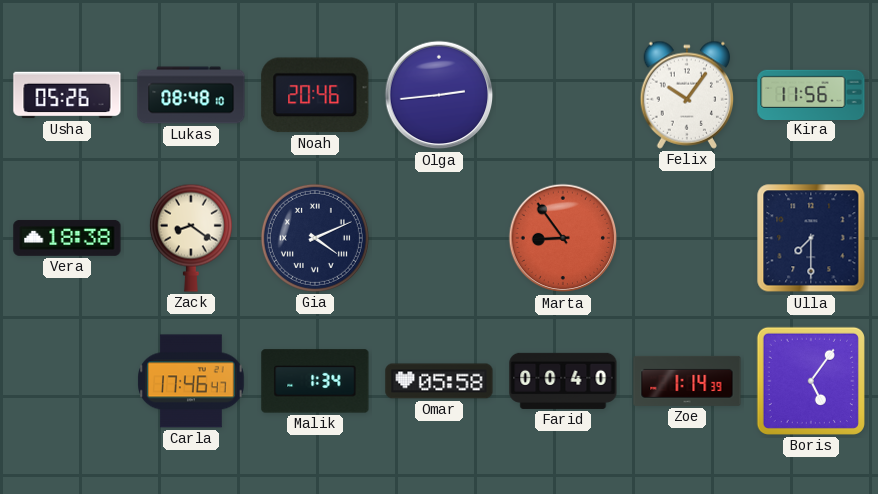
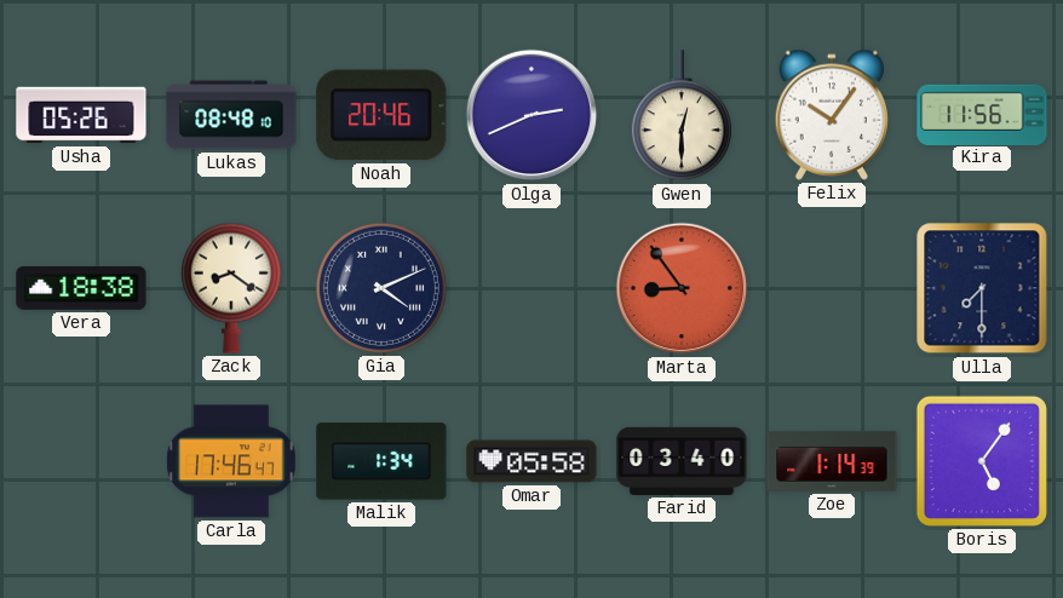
Olga: 2:44 -> 2:41 (531, 115)
Gwen: none -> 12:30 (682, 116)
Farid: 00:40 -> 03:40 (682, 461)
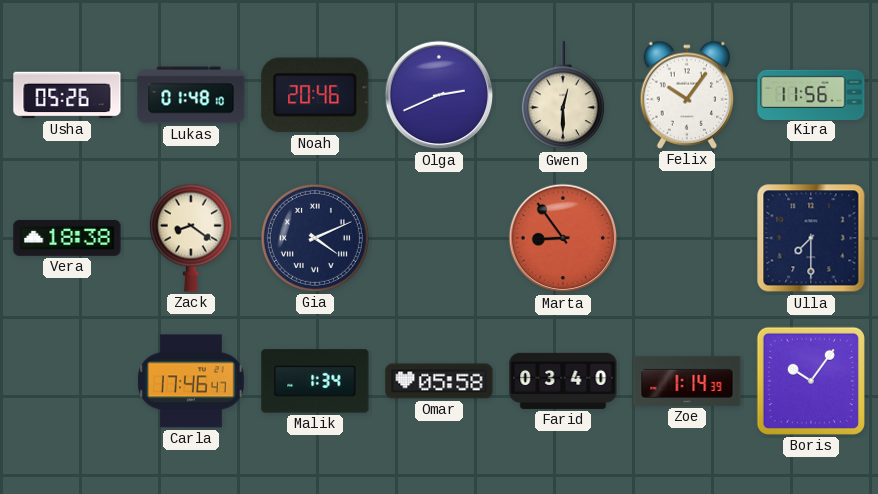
Lukas: 08:48 -> 01:48 (191, 95)
Boris: 5:06 -> 10:06 (811, 381)
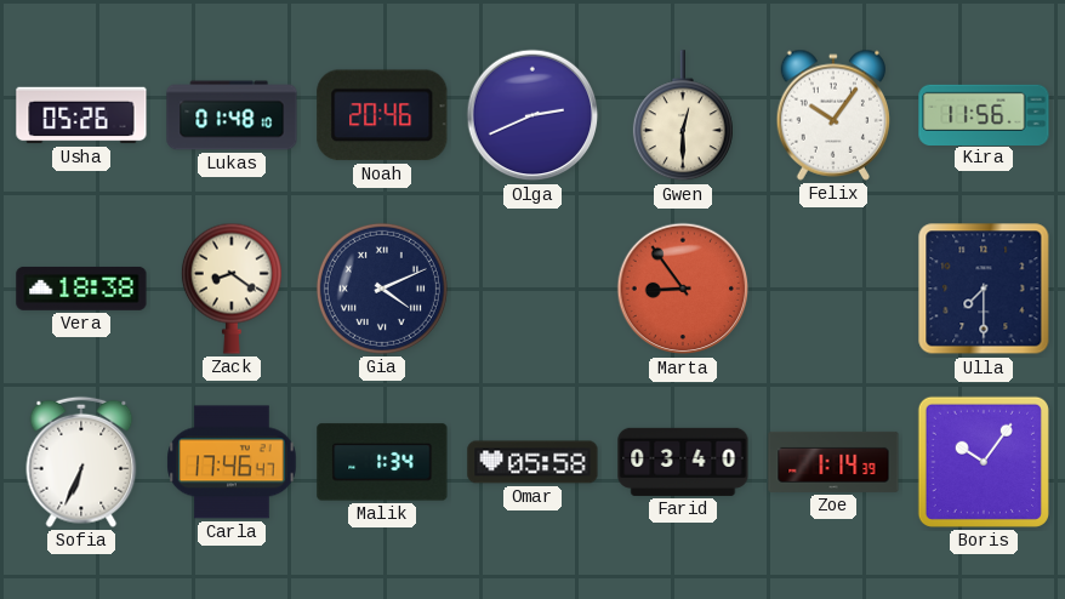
Sofia: none -> 6:34 (81, 462)
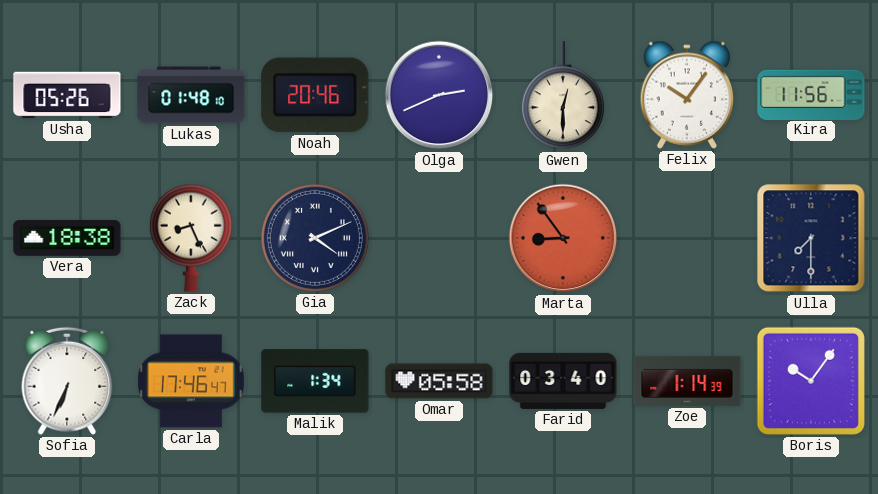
Zack: 8:21 -> 8:26 (191, 238)
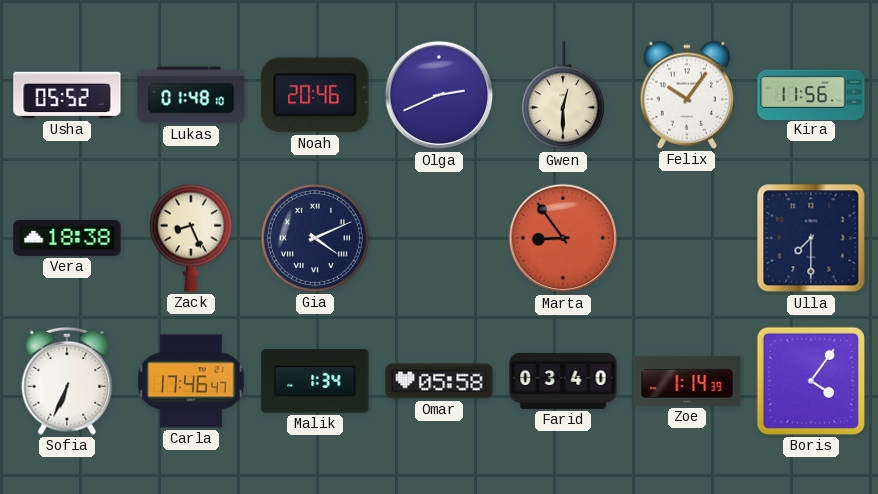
Usha: 05:26 -> 05:52 (67, 95)
Boris: 10:06 -> 4:06 (811, 381)
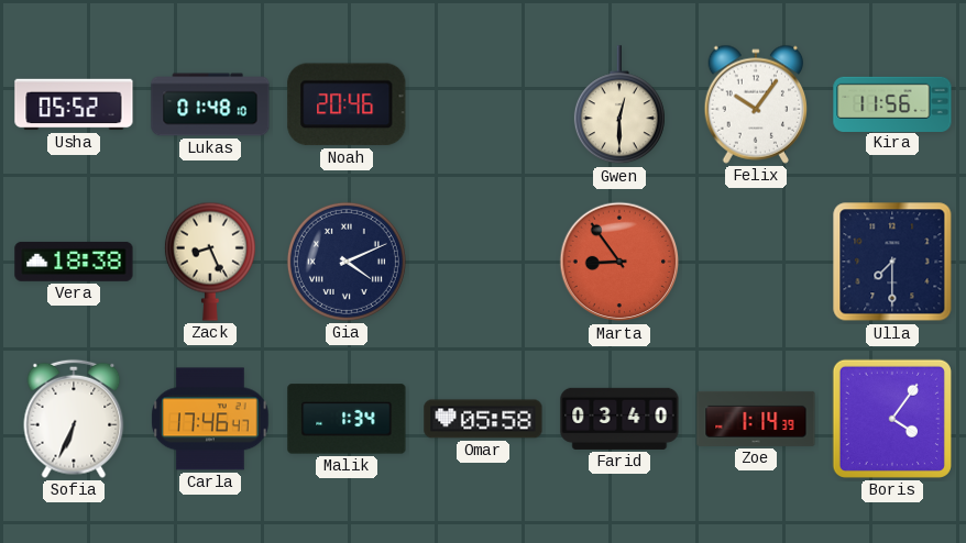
Olga: 2:41 -> none (439, 95)
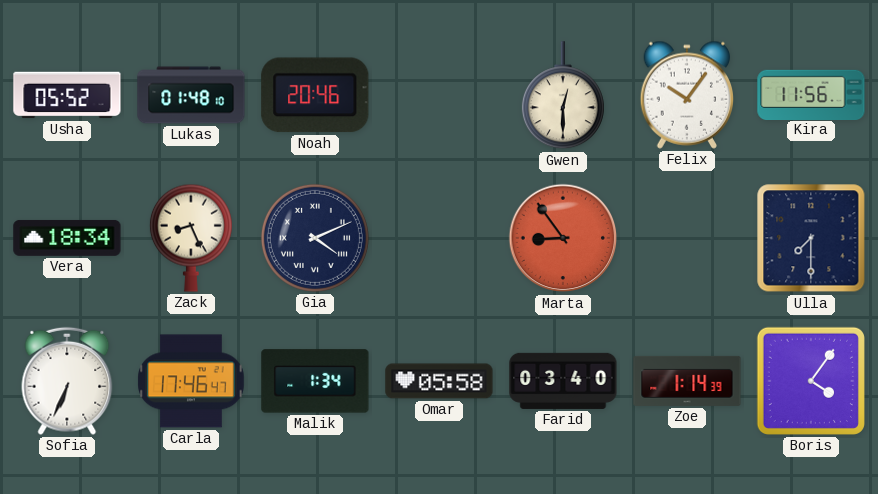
Vera: 18:38 -> 18:34 (67, 238)
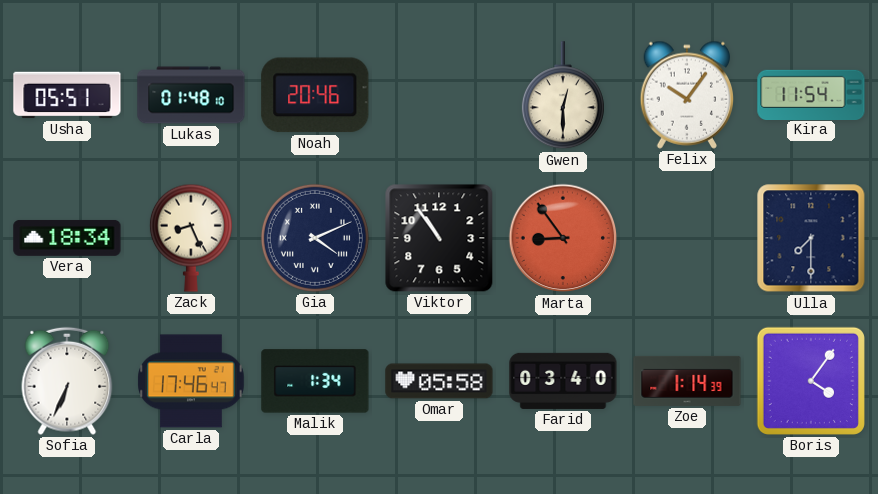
Usha: 05:52 -> 05:51 (67, 95)
Kira: 11:56 -> 11:54 (811, 94)
Viktor: none -> 10:54 (439, 238)
